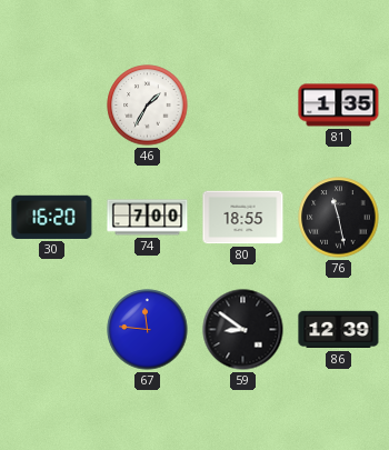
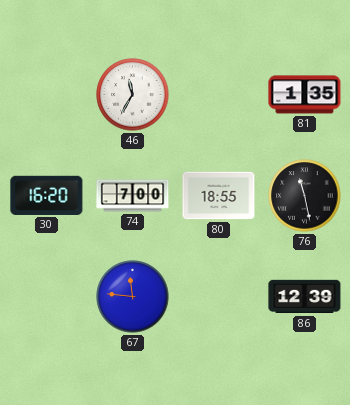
46: 1:35 -> 11:35 (133, 95)
59: 8:51 -> none (243, 330)
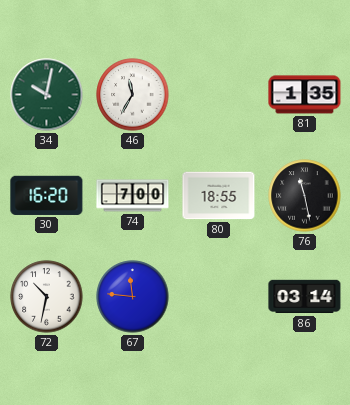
34: none -> 10:02 (47, 95)
72: none -> 10:32 (47, 297)
86: 12:39 -> 03:14 (305, 297)
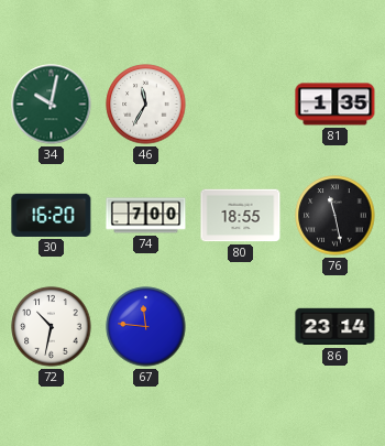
86: 03:14 -> 23:14 (335, 327)
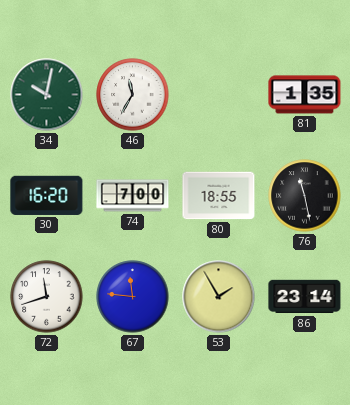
72: 10:32 -> 11:42 (47, 297)
53: none -> 1:55 (219, 297)
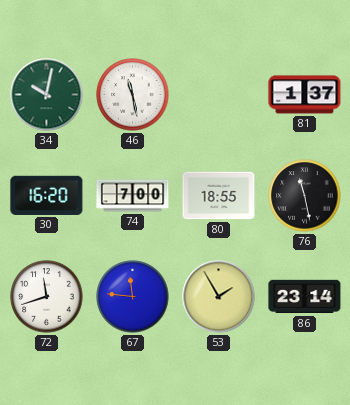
46: 11:35 -> 11:28 (133, 95)
81: 1:35 -> 1:37 (305, 95)
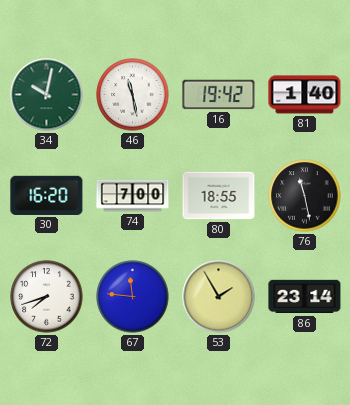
16: none -> 19:42 (219, 95)
81: 1:37 -> 1:40 (305, 95)
72: 11:42 -> 7:42 (47, 297)
